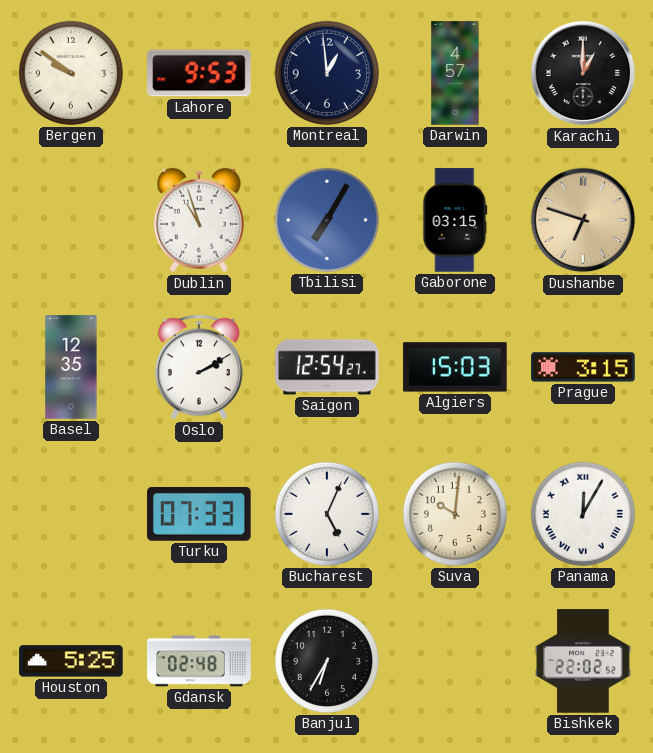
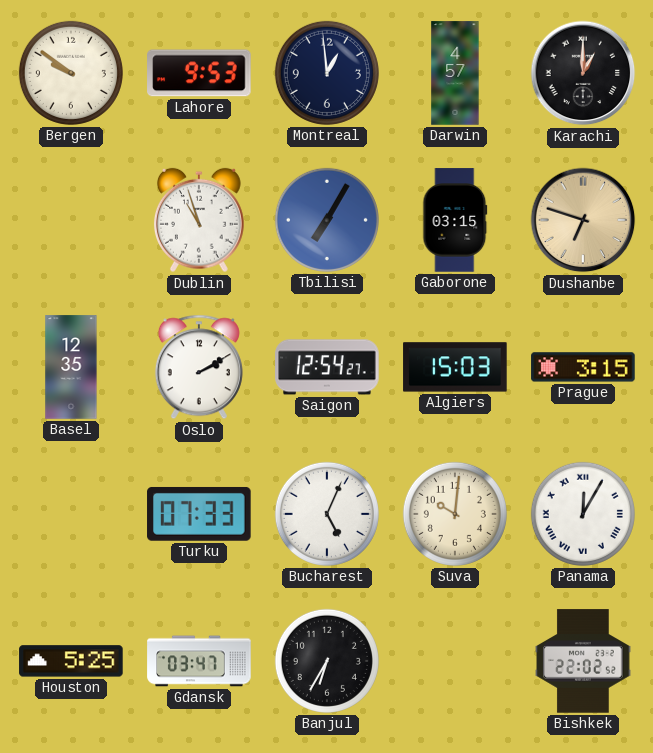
Gdansk: 02:48 -> 03:47 (199, 661)
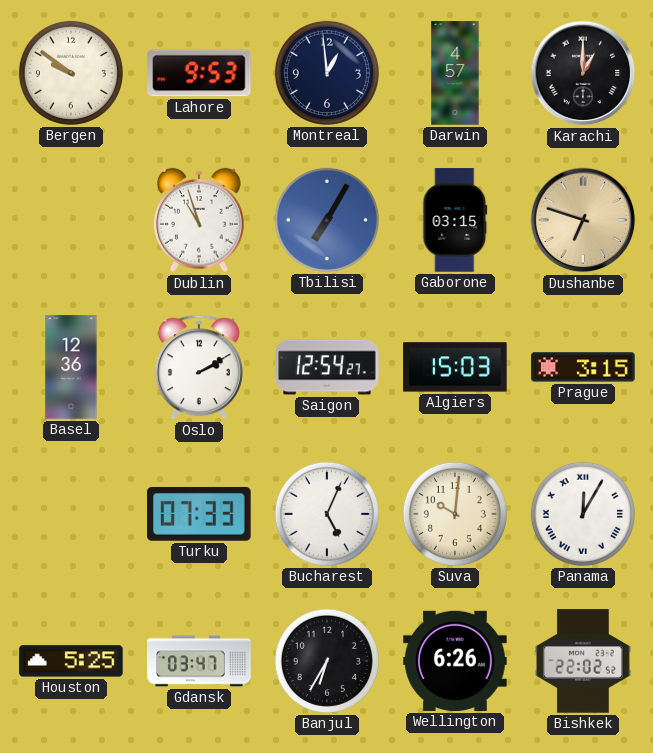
Basel: 12:35 -> 12:36 (71, 367)
Wellington: none -> 6:26 (455, 661)
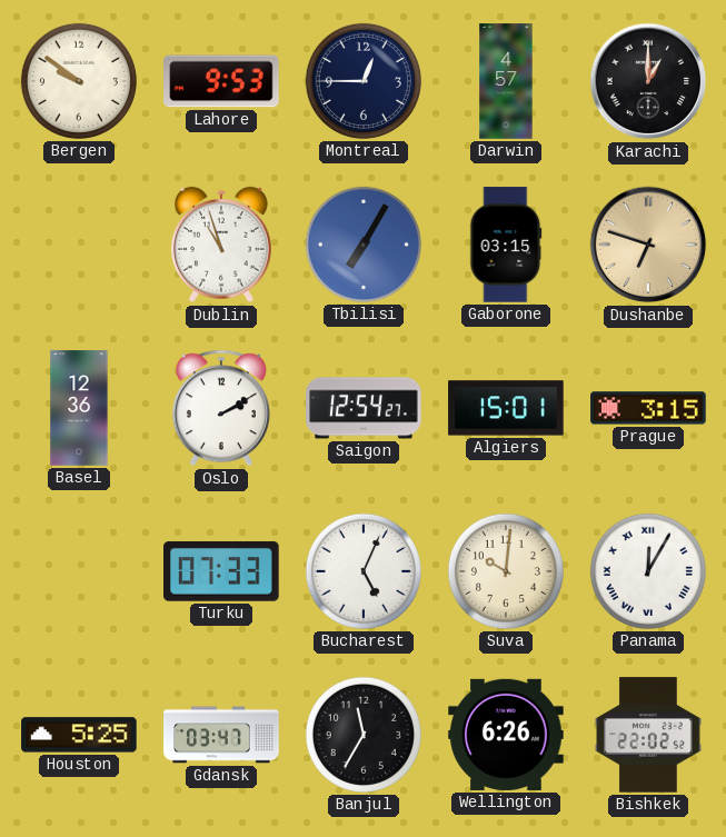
Montreal: 12:59 -> 12:45 (364, 81)
Algiers: 15:03 -> 15:01 (506, 408)
Banjul: 6:35 -> 11:35 (364, 735)
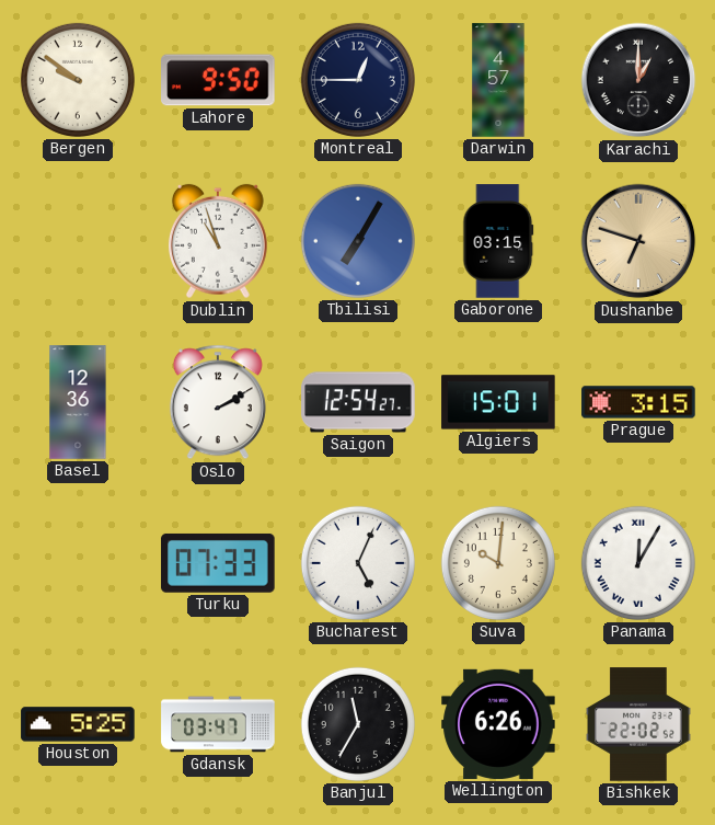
Lahore: 9:53 -> 9:50 (218, 80)
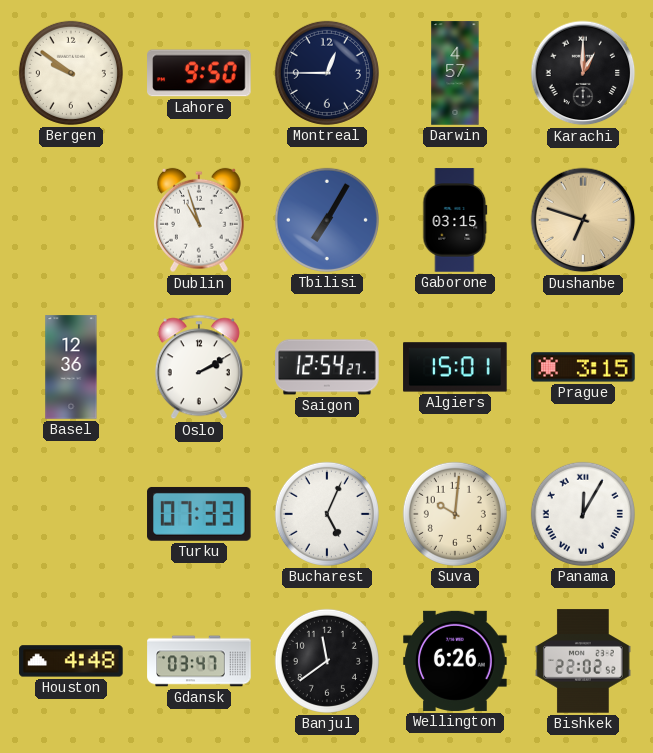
Houston: 5:25 -> 4:48 (71, 661)
Banjul: 11:35 -> 11:39 (327, 661)
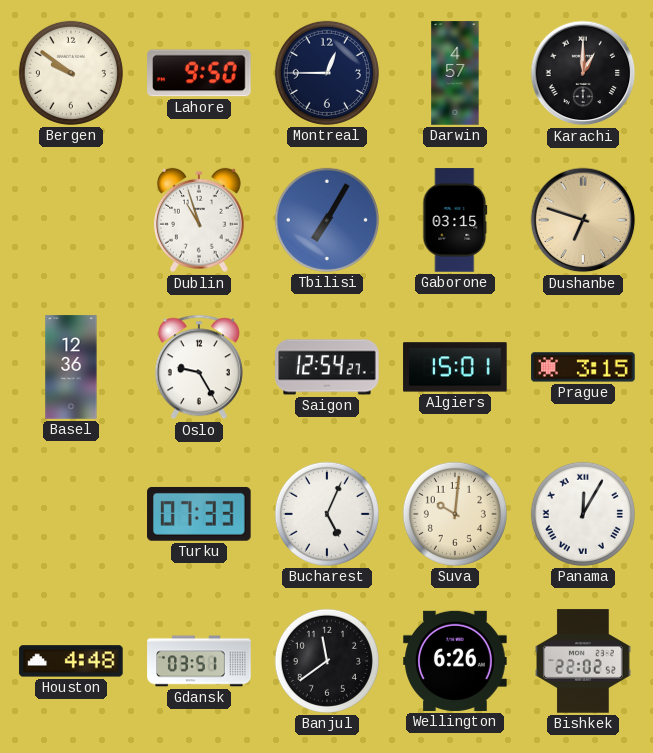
Oslo: 2:10 -> 9:25 (199, 367)
Gdansk: 03:47 -> 03:51 (199, 661)
